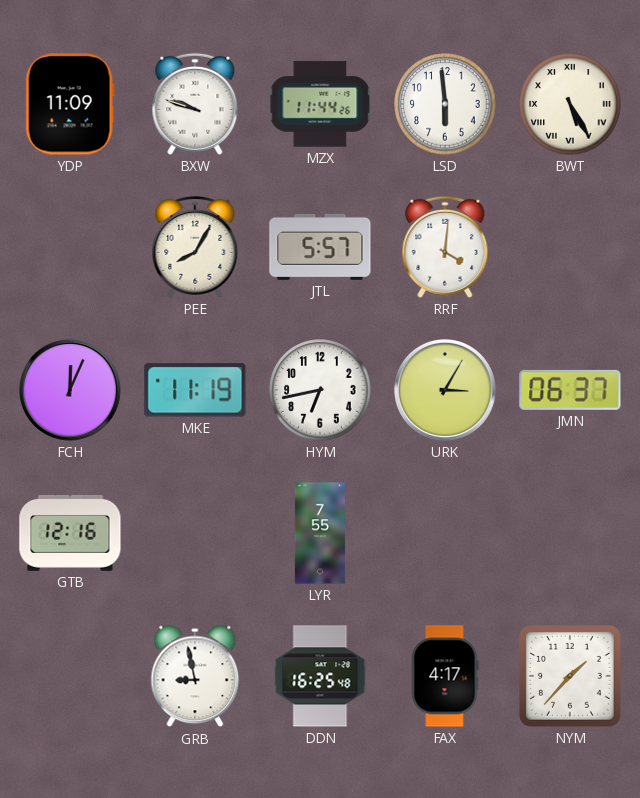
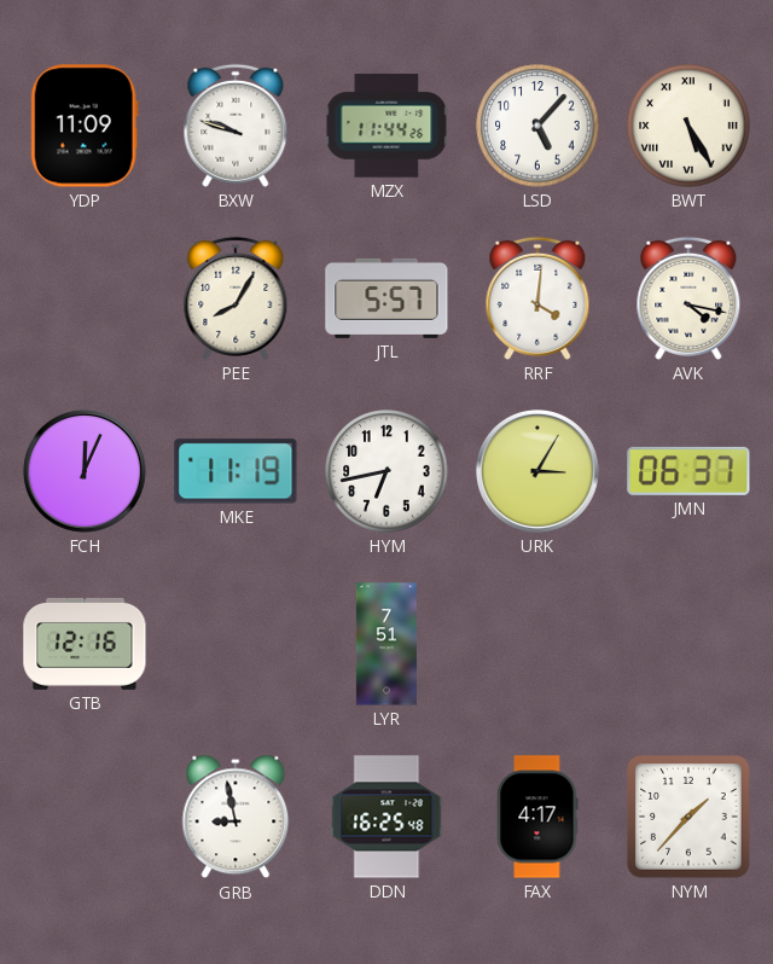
LSD: 5:59 -> 5:07 (537, 126)
AVK: none -> 4:17 (688, 298)
LYR: 7:55 -> 7:51 (386, 644)
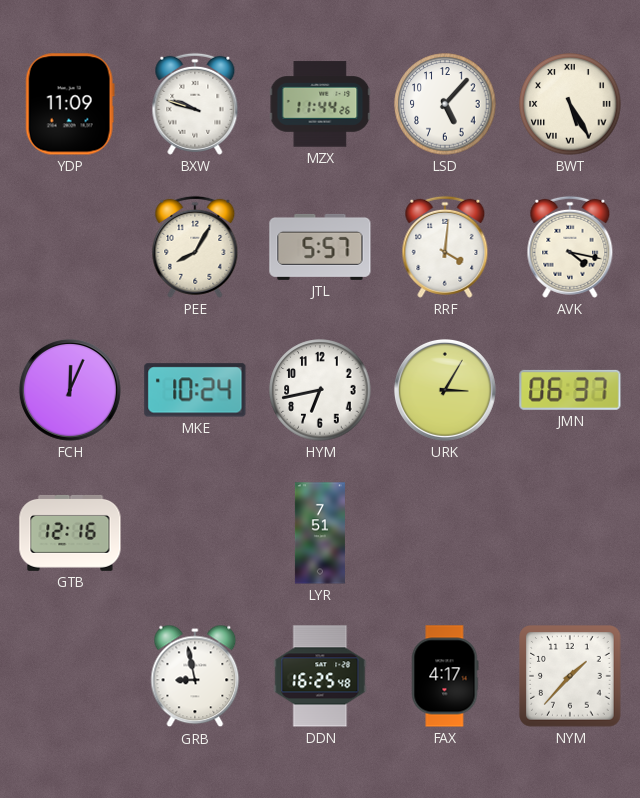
MKE: 11:19 -> 10:24 (195, 390)
